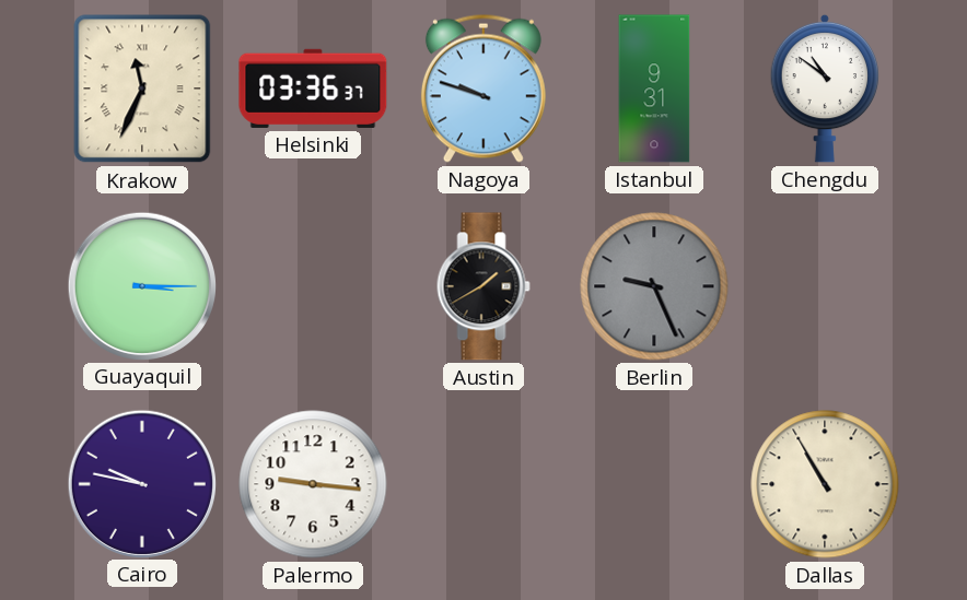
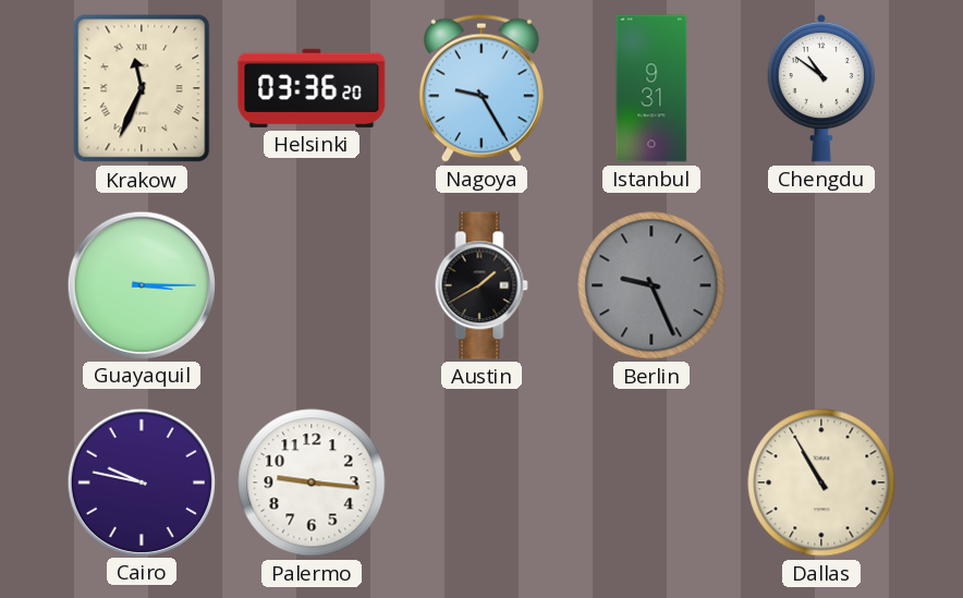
Helsinki: 03:36:37 -> 03:36:20 (312, 88)
Nagoya: 9:48 -> 9:25 (481, 88)
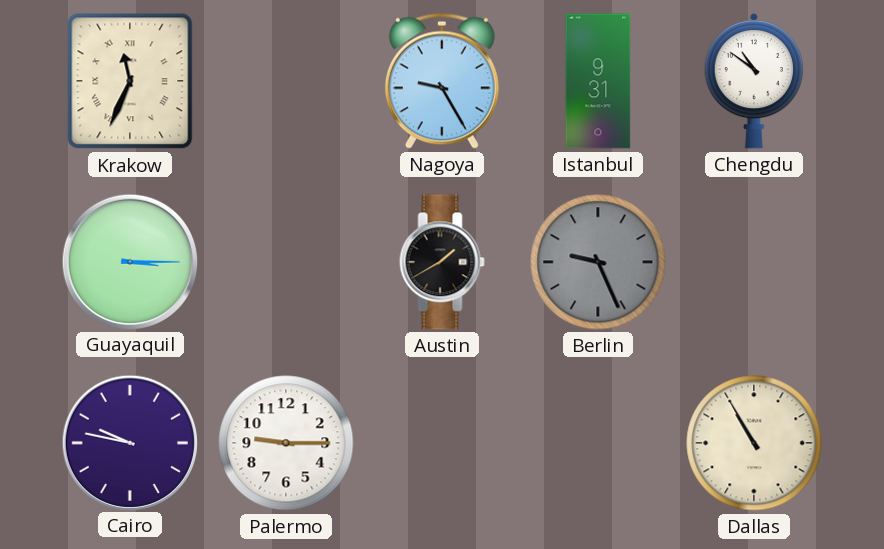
Helsinki: 03:36 -> none (312, 88)
Palermo: 9:16 -> 9:15 (286, 443)
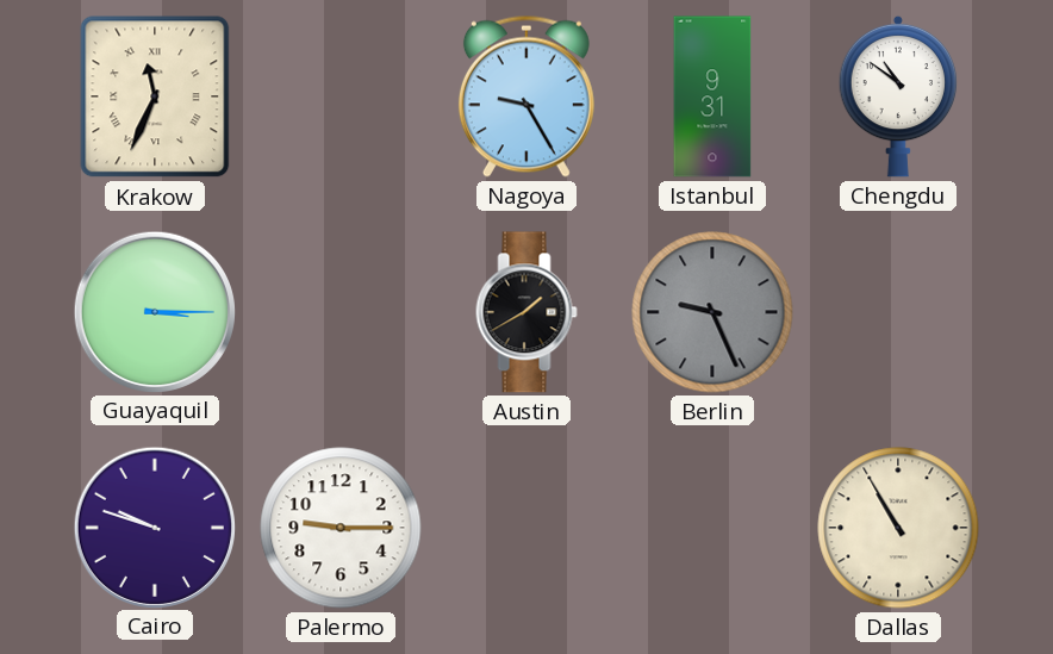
Cairo: 9:47 -> 9:48 (154, 527)
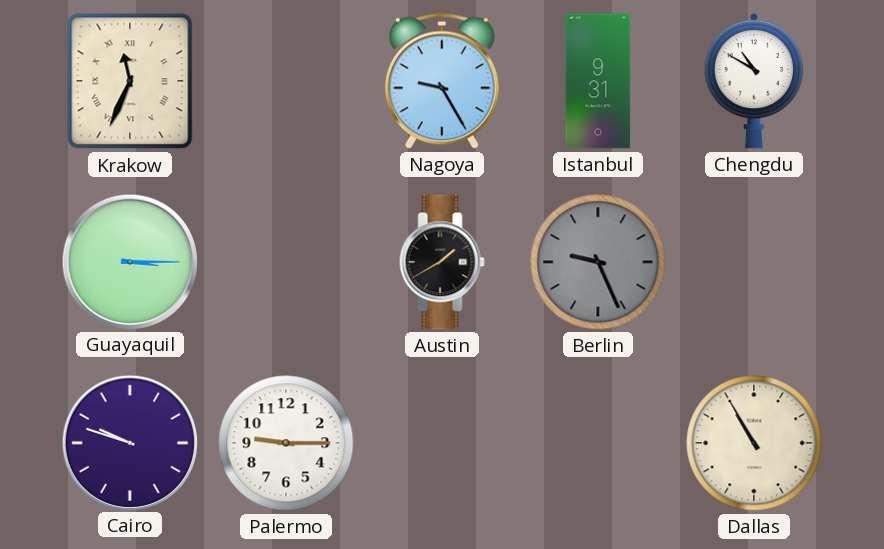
Chengdu: 10:51 -> 10:50 (754, 81)
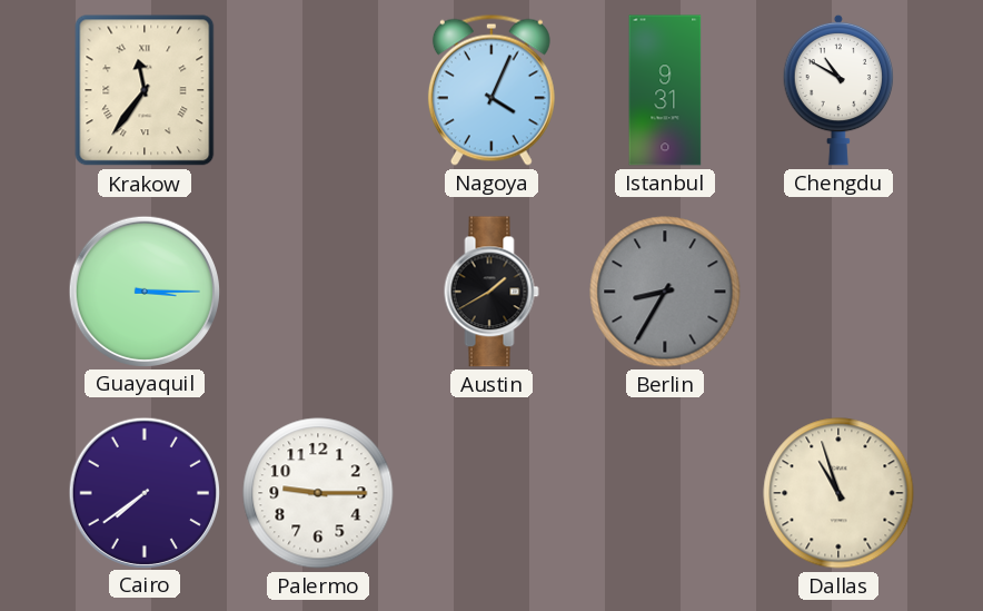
Krakow: 11:34 -> 11:36 (145, 90)
Nagoya: 9:25 -> 4:04 (491, 90)
Berlin: 9:26 -> 8:35 (665, 292)
Cairo: 9:48 -> 7:39 (143, 492)
Dallas: 10:55 -> 10:57 (838, 493)
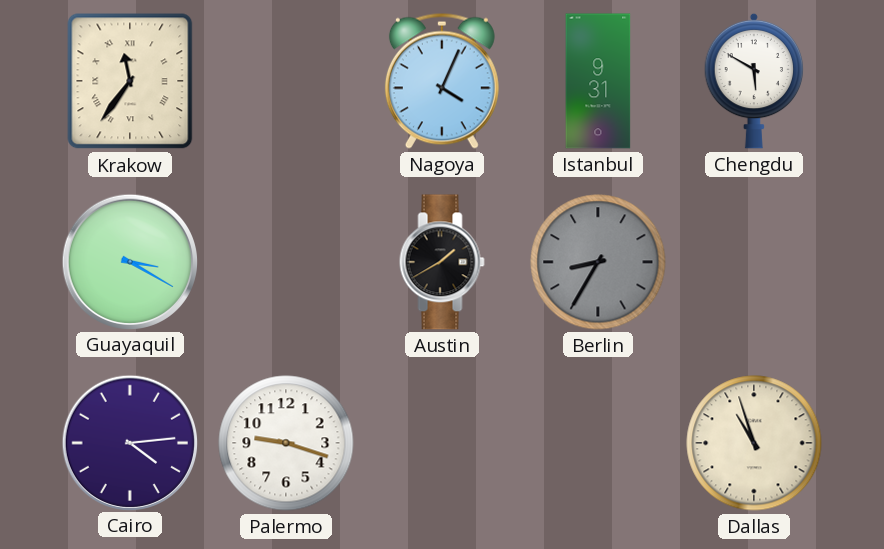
Chengdu: 10:50 -> 5:50 (754, 81)
Guayaquil: 3:15 -> 3:20 (129, 261)
Cairo: 7:39 -> 4:14 (129, 442)
Palermo: 9:15 -> 9:18 (286, 443)
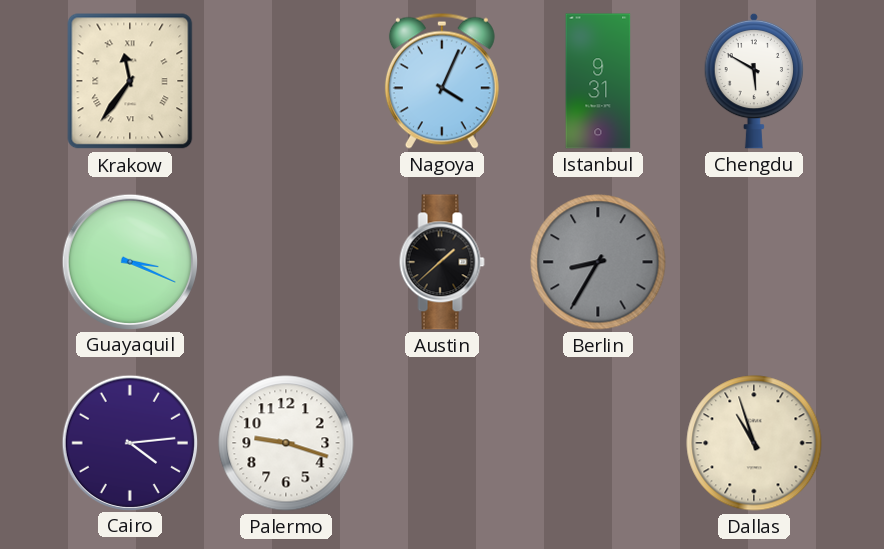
Guayaquil: 3:20 -> 3:19 (129, 261)
Austin: 1:40 -> 1:38 (442, 262)
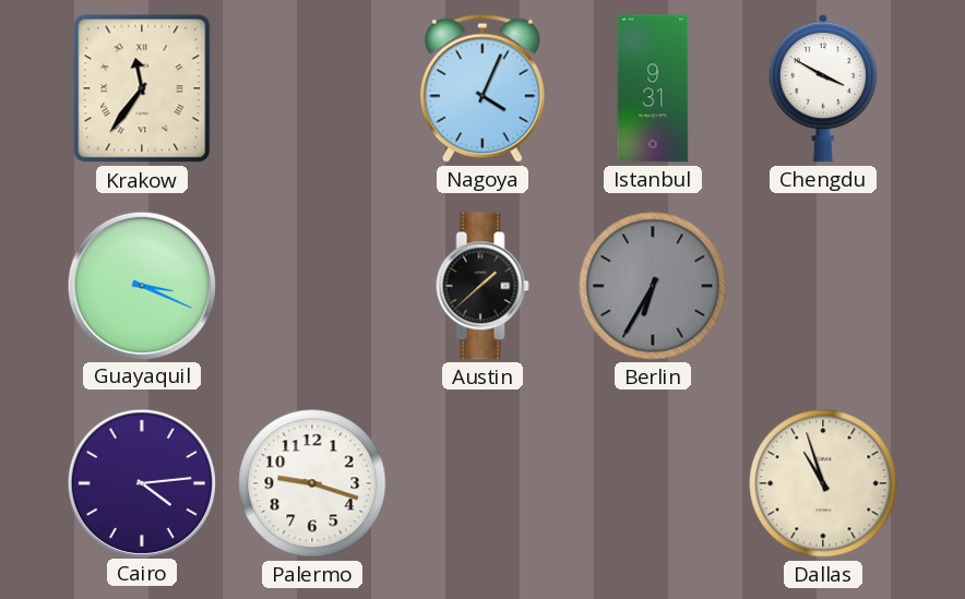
Chengdu: 5:50 -> 3:50 (823, 88)
Berlin: 8:35 -> 6:35 (653, 286)
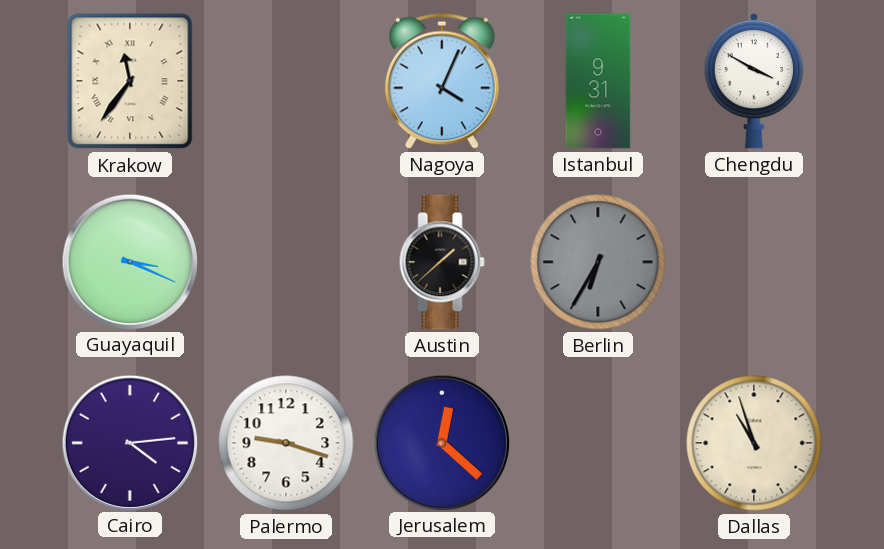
Jerusalem: none -> 12:22 (441, 442)
